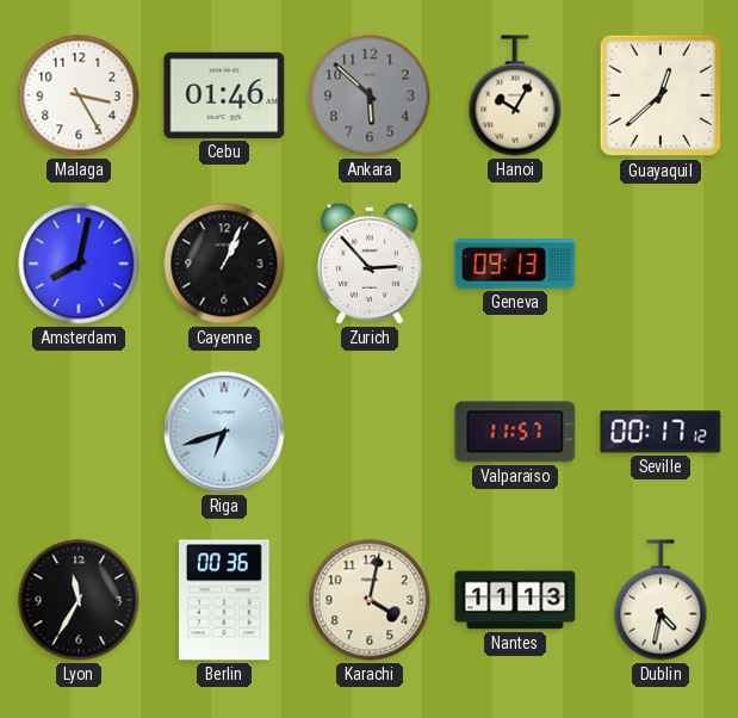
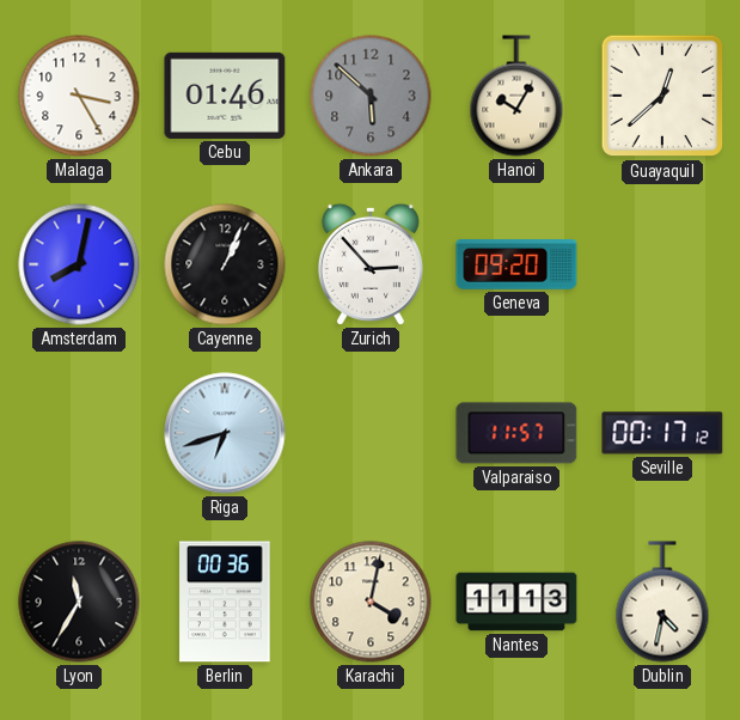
Geneva: 09:13 -> 09:20 (516, 266)
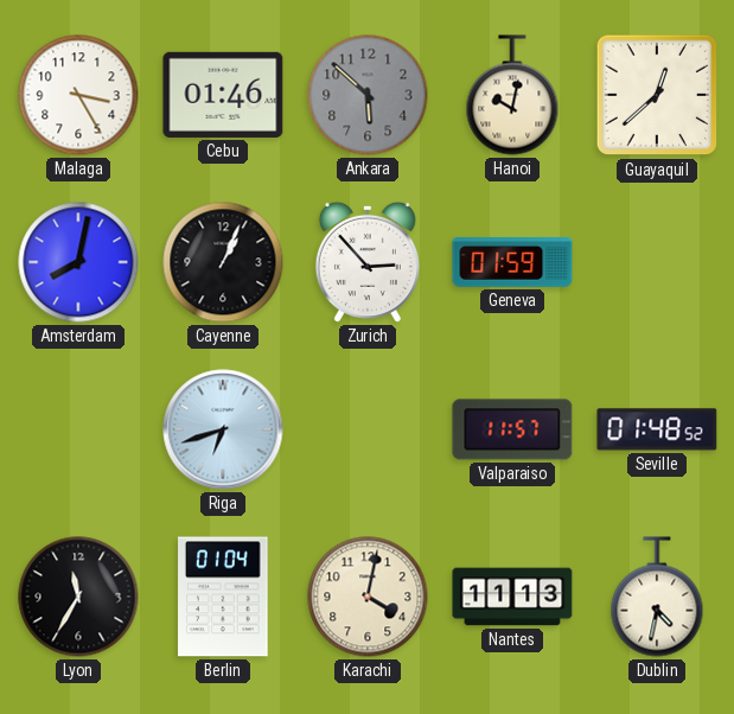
Hanoi: 10:05 -> 10:02 (512, 95)
Geneva: 09:20 -> 01:59 (512, 263)
Seville: 00:17 -> 01:48 (657, 429)
Berlin: 00:36 -> 01:04 (223, 597)
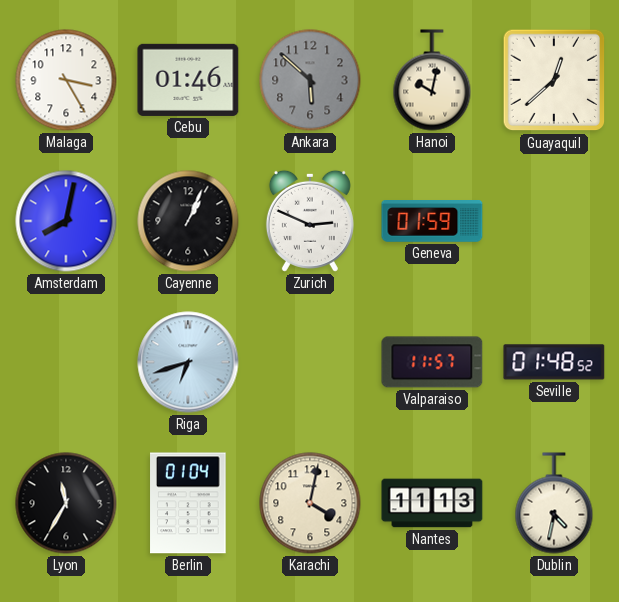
Zurich: 2:53 -> 2:49 (310, 221)
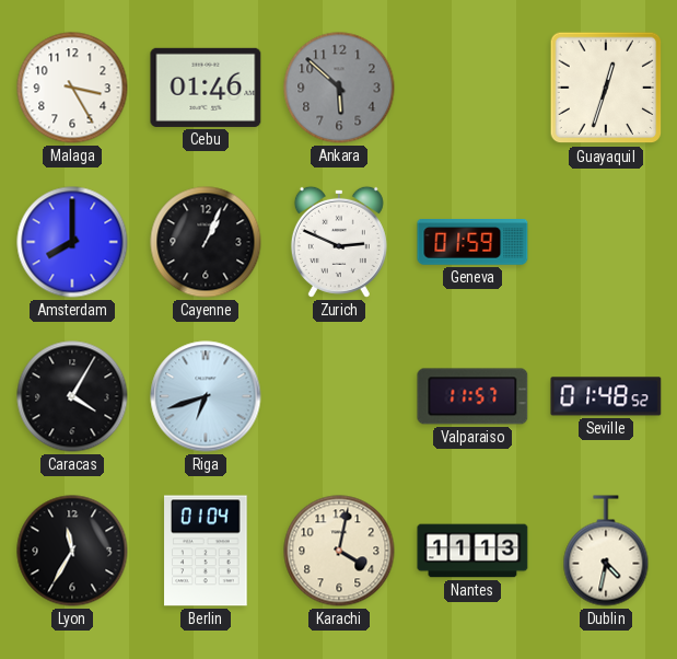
Hanoi: 10:02 -> none (432, 80)
Guayaquil: 12:38 -> 12:33 (606, 88)
Amsterdam: 8:02 -> 8:00 (72, 242)
Caracas: none -> 4:05 (72, 396)
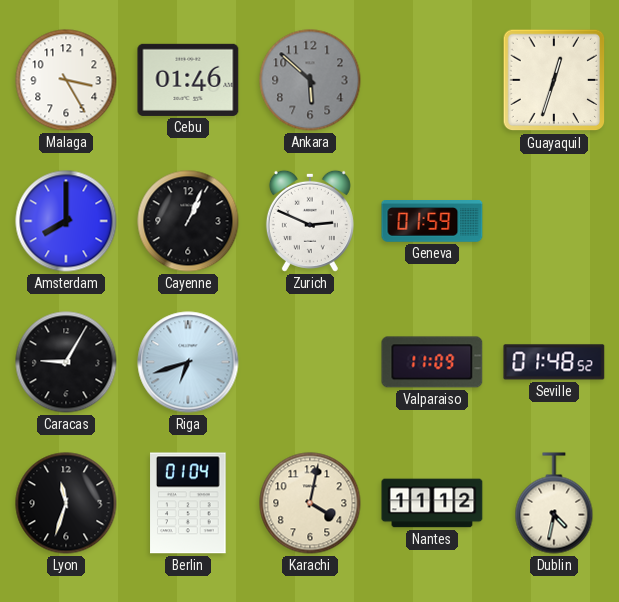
Caracas: 4:05 -> 9:05 (66, 362)
Valparaiso: 11:57 -> 11:09 (432, 362)
Lyon: 11:35 -> 11:33 (66, 503)
Nantes: 11:13 -> 11:12 (432, 503)
